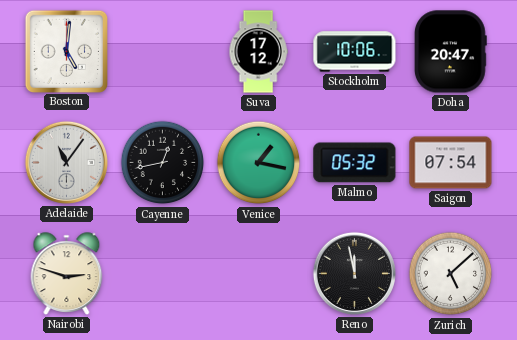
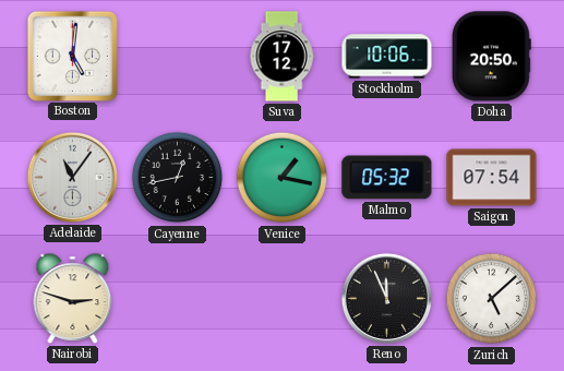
Doha: 20:47 -> 20:50 (491, 57)
Reno: 11:58 -> 11:56 (386, 298)
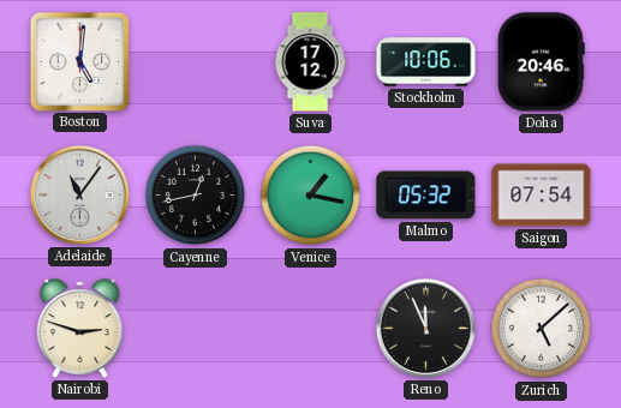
Doha: 20:50 -> 20:46 (541, 62)
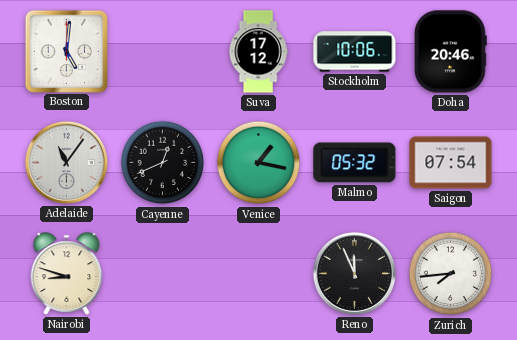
Cayenne: 12:43 -> 12:41 (163, 163)
Nairobi: 2:48 -> 8:48 (67, 274)
Zurich: 5:08 -> 7:44 (451, 274)
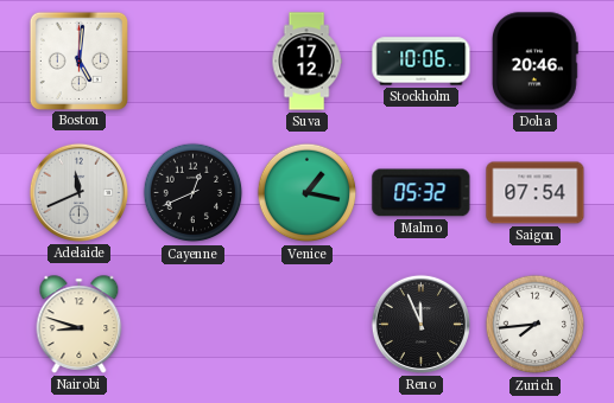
Adelaide: 11:06 -> 11:41 (78, 192)
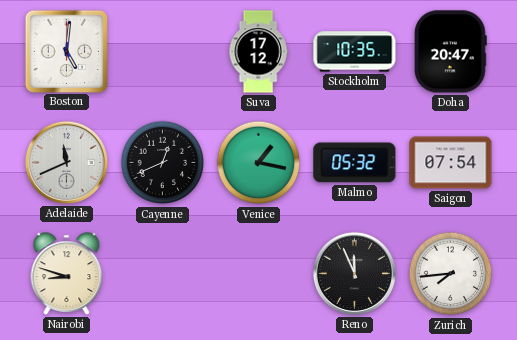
Stockholm: 10:06 -> 10:35 (355, 52)
Doha: 20:46 -> 20:47 (450, 52)
